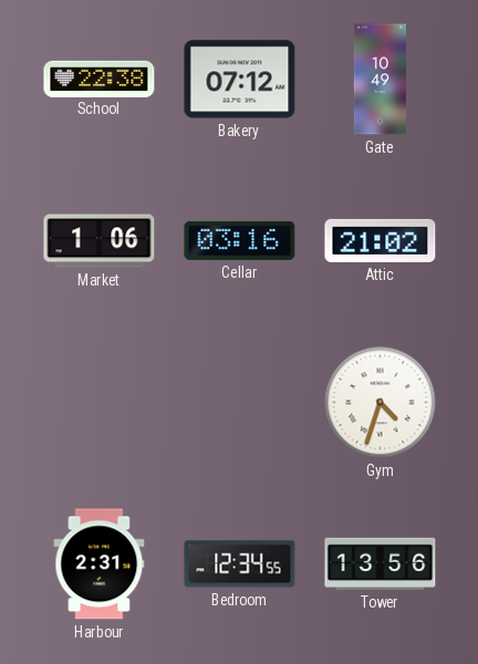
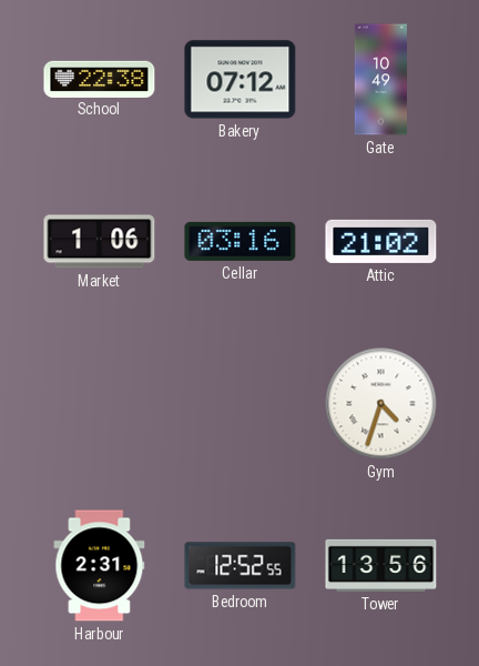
Bedroom: 12:34 -> 12:52 (241, 566)
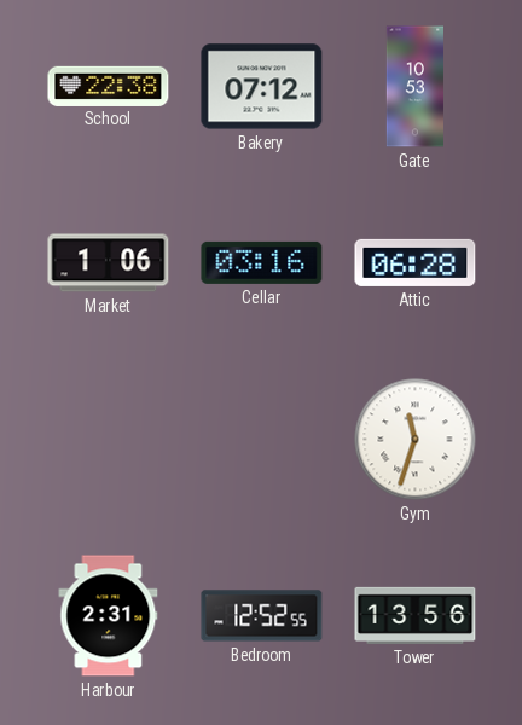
Gate: 10:49 -> 10:53 (416, 87)
Attic: 21:02 -> 06:28 (416, 262)
Gym: 4:33 -> 11:33 (416, 440)
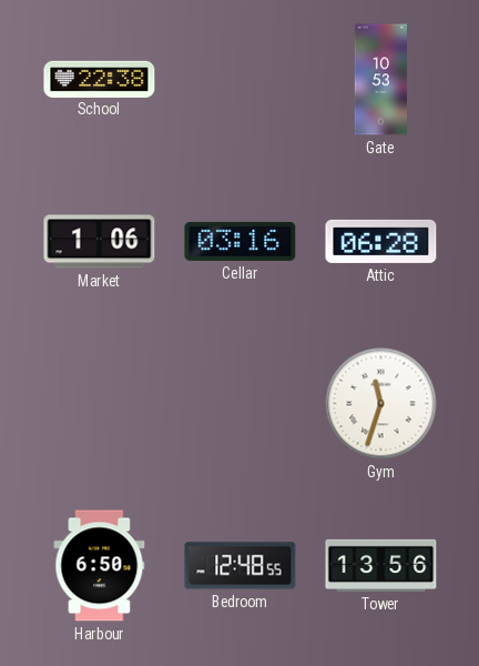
Bakery: 07:12 -> none (262, 87)
Harbour: 2:31 -> 6:50 (100, 566)
Bedroom: 12:52 -> 12:48 (241, 566)
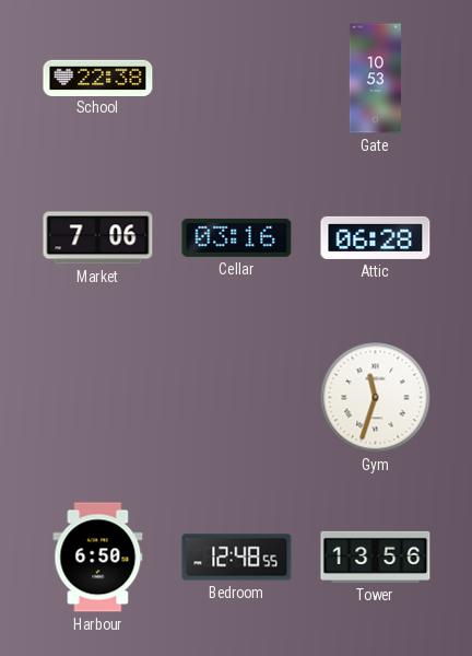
Market: 1:06 -> 7:06 (98, 238)
